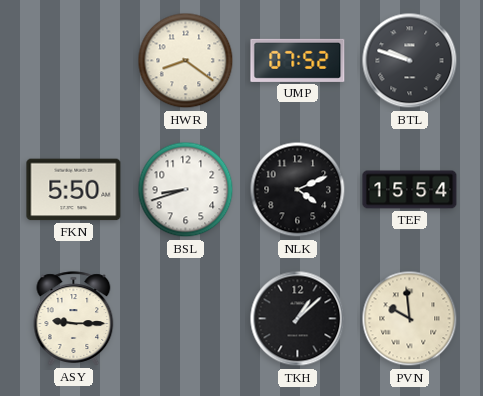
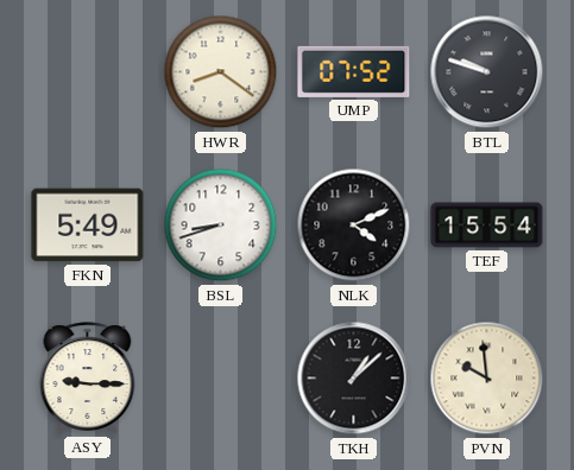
FKN: 5:50 -> 5:49 (88, 226)
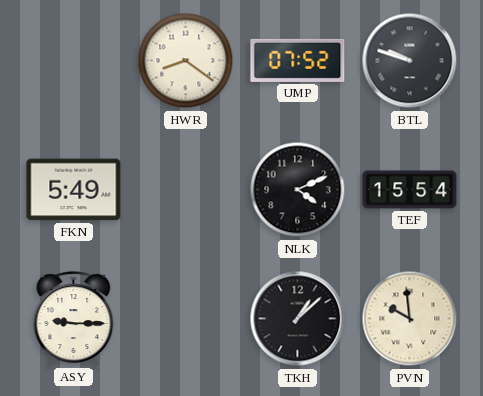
BSL: 8:42 -> none (221, 226)
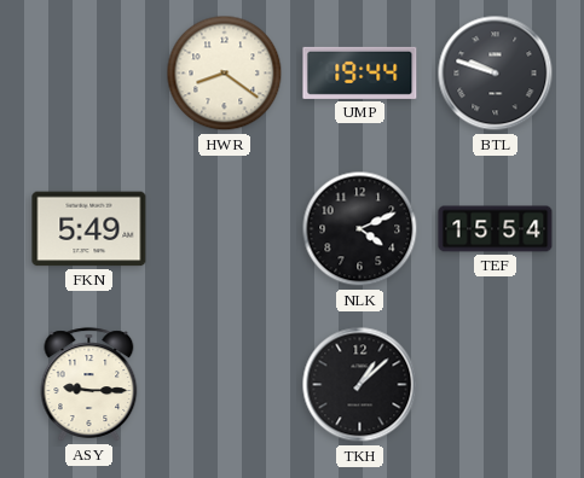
UMP: 07:52 -> 19:44 (360, 72)
PVN: 9:59 -> none (410, 319)
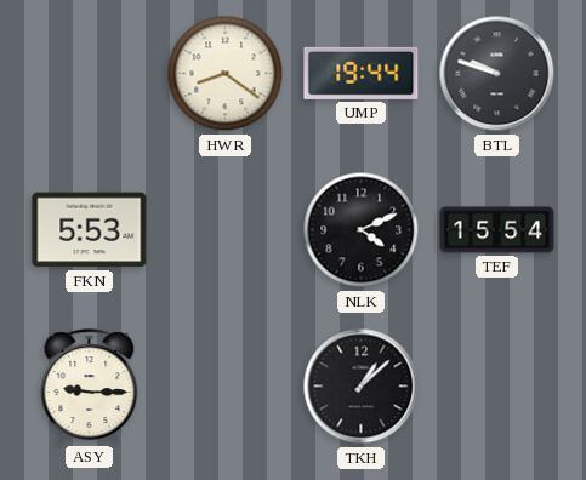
FKN: 5:49 -> 5:53 (90, 230)
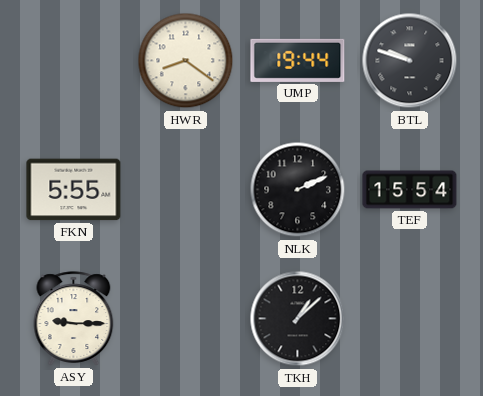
FKN: 5:53 -> 5:55 (74, 190)
NLK: 4:11 -> 2:11 (298, 190)
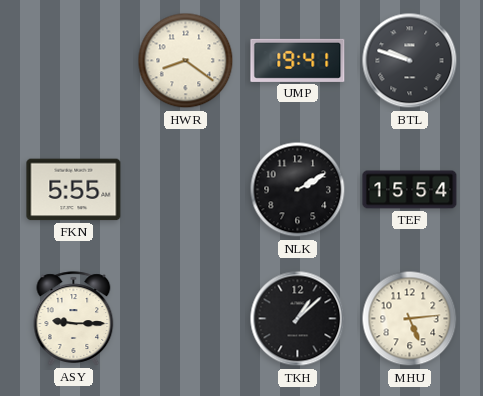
UMP: 19:44 -> 19:41 (298, 60)
NLK: 2:11 -> 2:10 (298, 190)
MHU: none -> 5:14 (410, 319)
